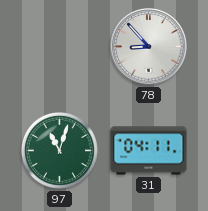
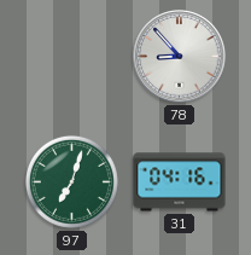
97: 11:03 -> 7:03 (71, 181)
31: 04:11 -> 04:16 (180, 182)
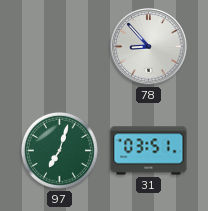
31: 04:16 -> 03:51 (149, 151)
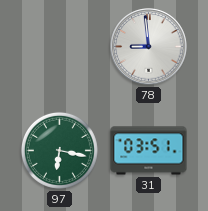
78: 8:53 -> 8:59 (149, 47)
97: 7:03 -> 6:17 (59, 150)
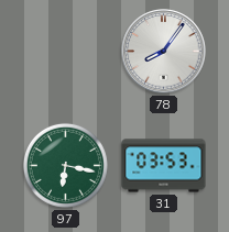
78: 8:59 -> 8:06 (164, 52)
31: 03:51 -> 03:53 (164, 166)
